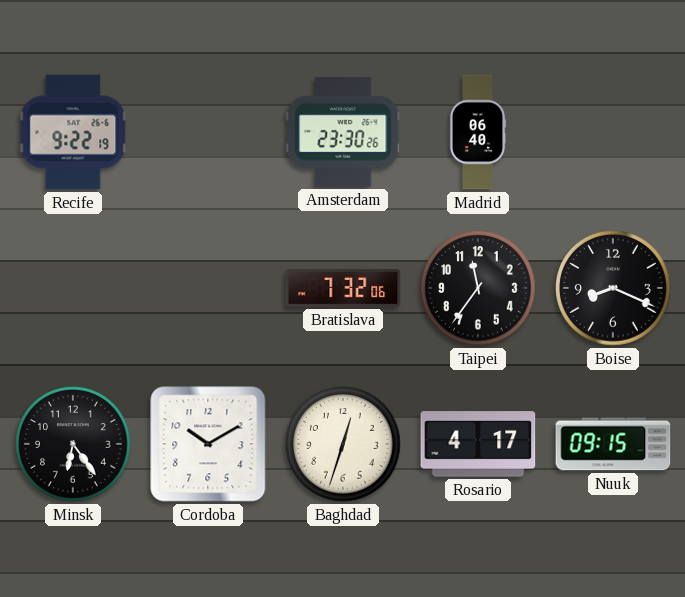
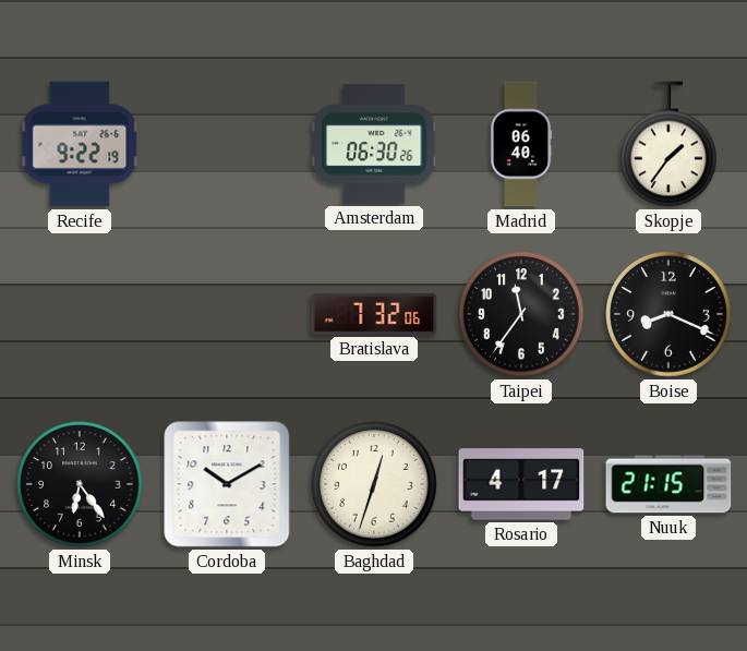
Amsterdam: 23:30 -> 06:30 (374, 144)
Skopje: none -> 1:36 (670, 144)
Nuuk: 09:15 -> 21:15 (668, 484)
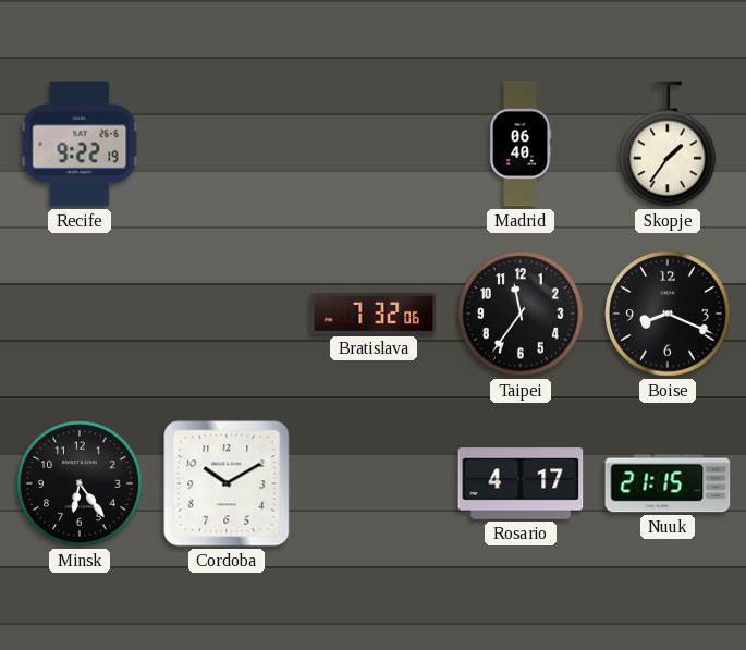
Amsterdam: 06:30 -> none (374, 144)
Baghdad: 12:33 -> none (374, 484)
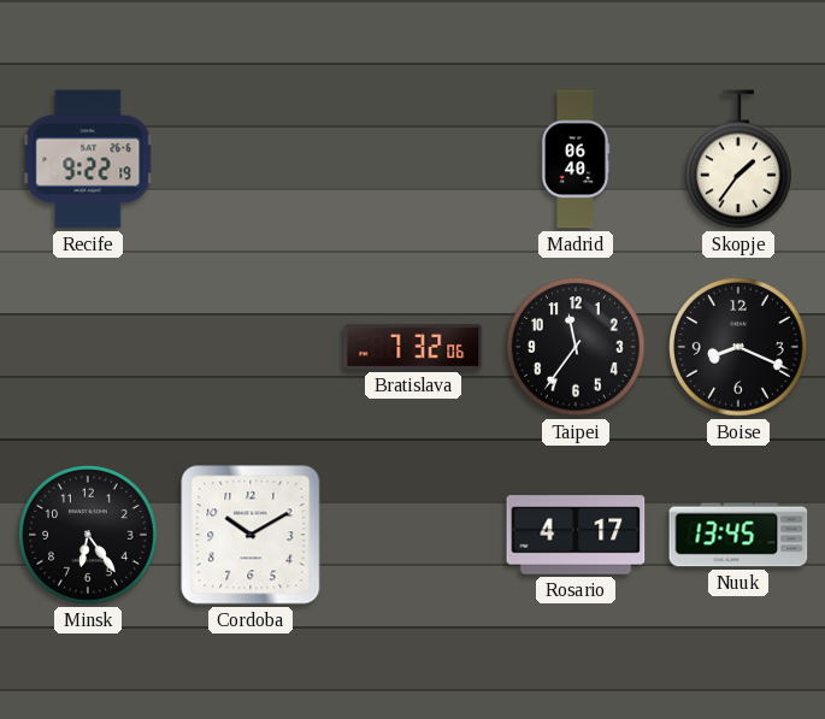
Nuuk: 21:15 -> 13:45 (738, 535)
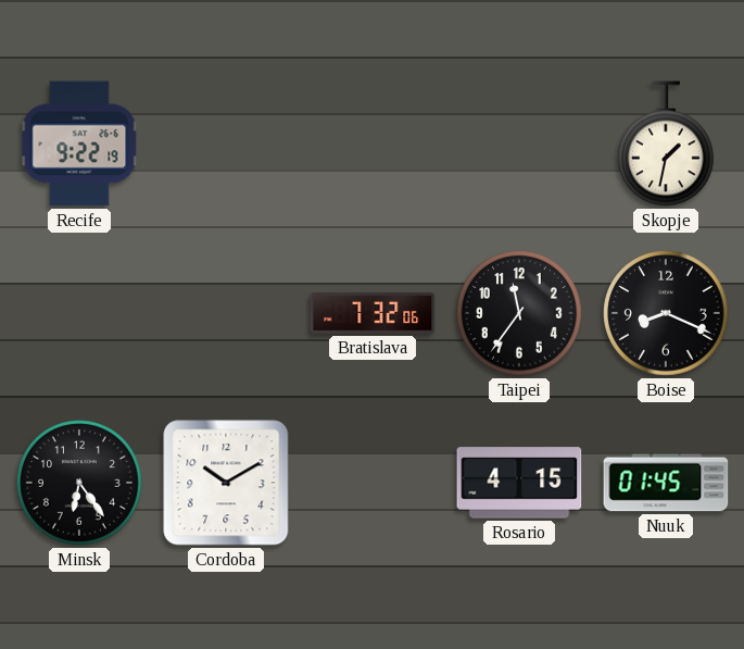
Madrid: 06:40 -> none (576, 159)
Skopje: 1:36 -> 1:32 (667, 143)
Rosario: 4:17 -> 4:15 (519, 483)
Nuuk: 13:45 -> 01:45 (666, 483)
